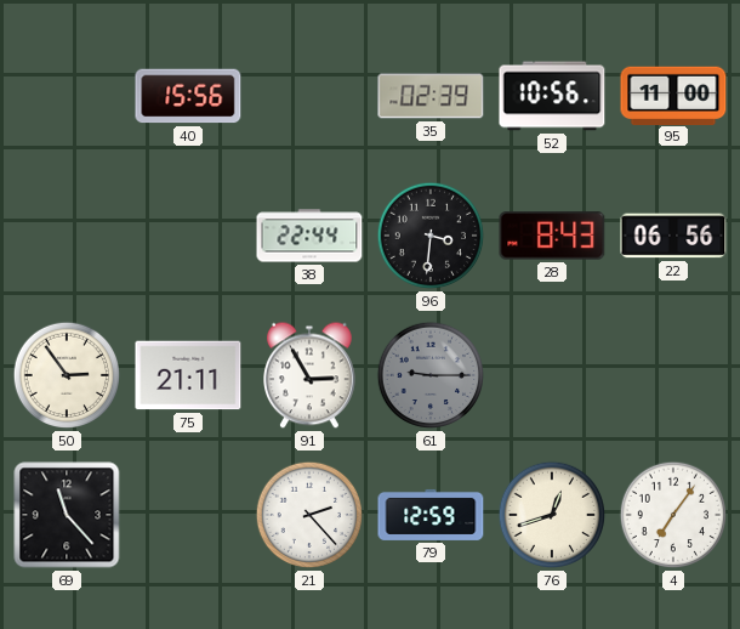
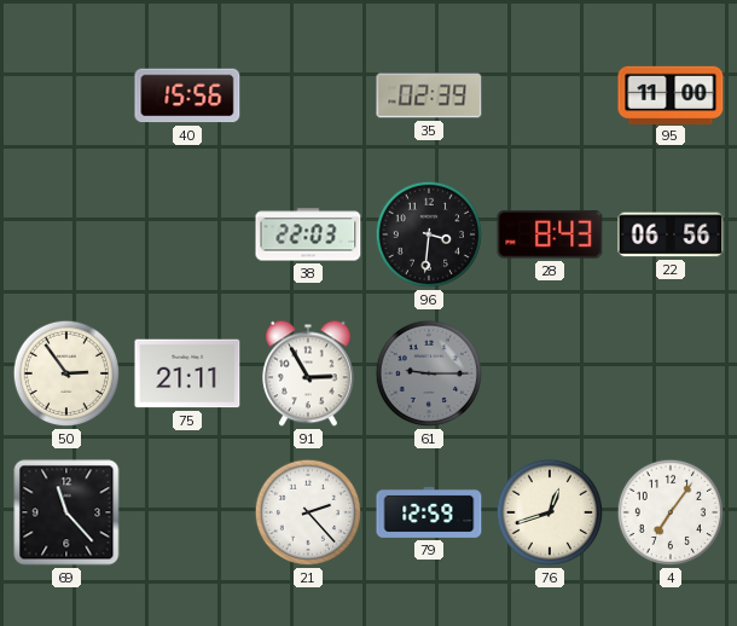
52: 10:56 -> none (552, 96)
38: 22:44 -> 22:03 (308, 234)
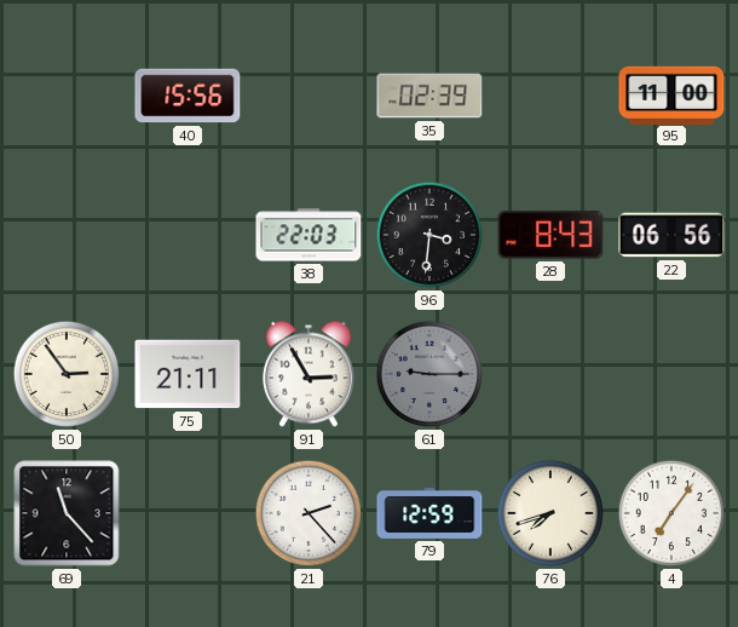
76: 12:42 -> 7:42 (550, 513)
